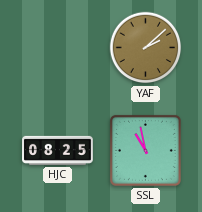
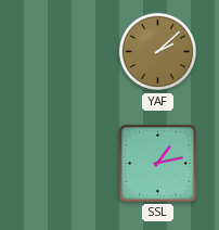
HJC: 08:25 -> none (58, 150)
SSL: 10:58 -> 1:13 (157, 163)
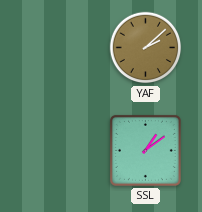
SSL: 1:13 -> 1:09 (145, 150)
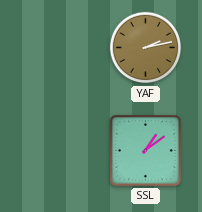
YAF: 2:08 -> 2:13 (146, 48)
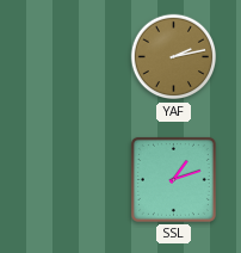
SSL: 1:09 -> 1:12 (173, 179)
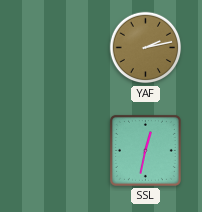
SSL: 1:12 -> 12:32 (145, 150)
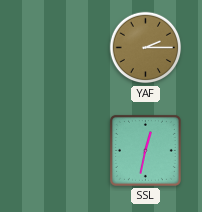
YAF: 2:13 -> 2:15 (146, 48)
